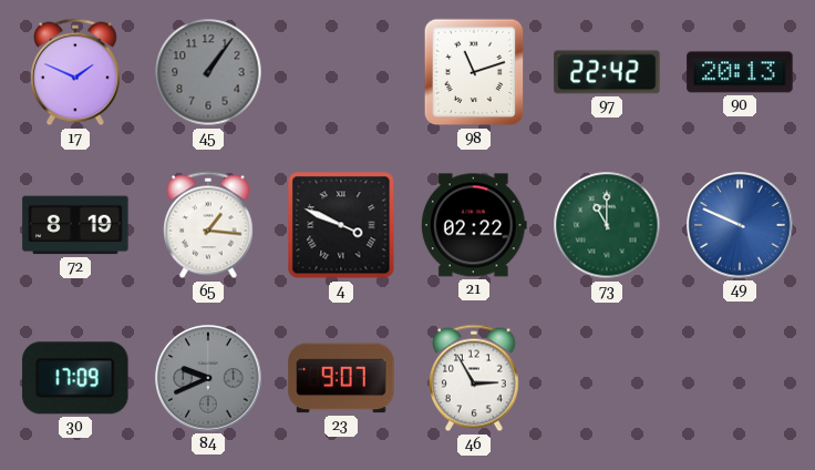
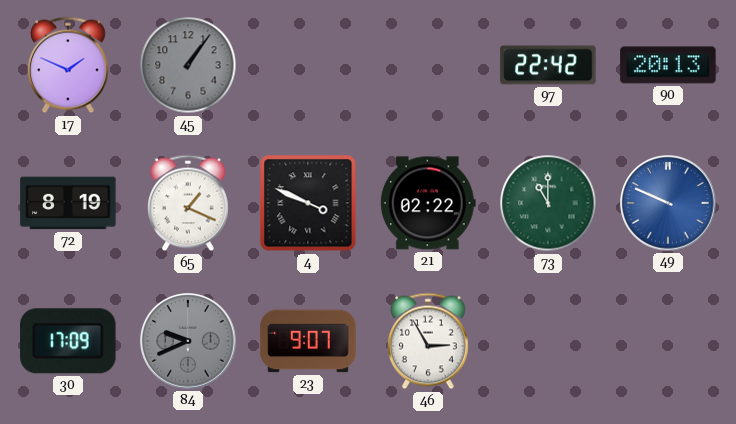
98: 11:12 -> none (474, 72)
65: 1:16 -> 1:19 (189, 203)
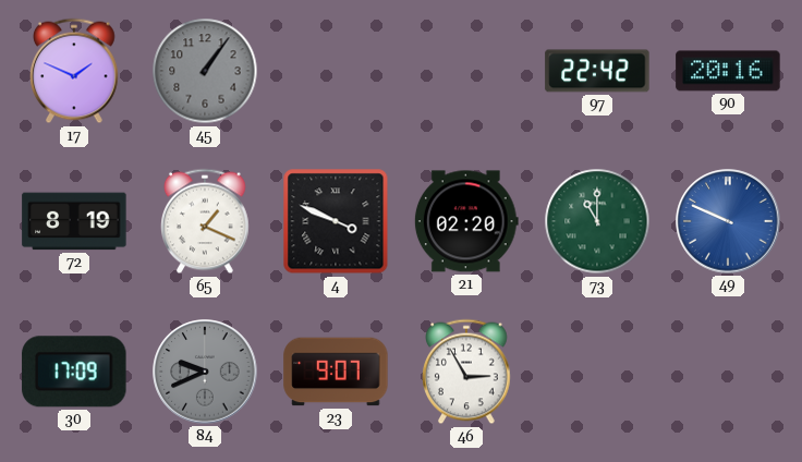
90: 20:13 -> 20:16 (728, 71)
21: 02:22 -> 02:20 (466, 221)
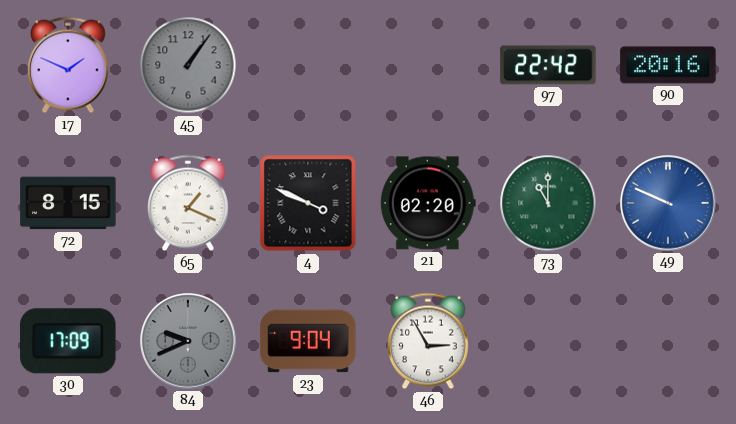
72: 8:19 -> 8:15 (68, 203)
23: 9:07 -> 9:04 (308, 341)
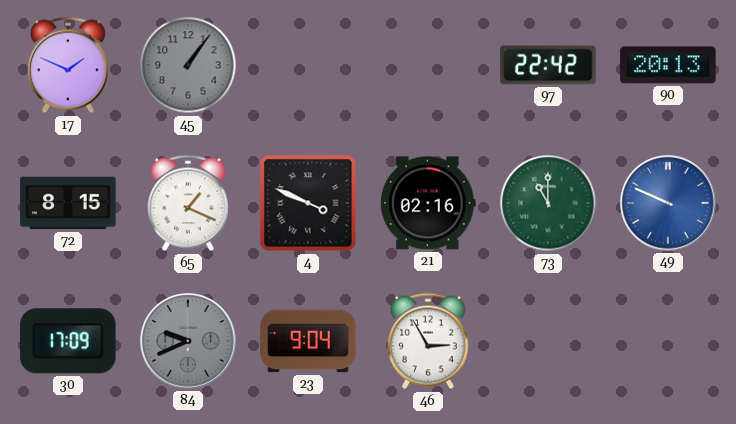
90: 20:16 -> 20:13 (668, 65)
21: 02:20 -> 02:16 (428, 203)
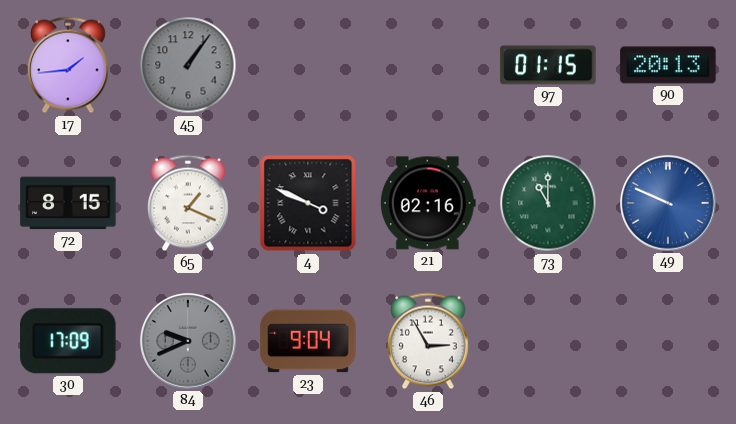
17: 1:49 -> 1:44 (69, 65)
97: 22:42 -> 01:15 (548, 65)
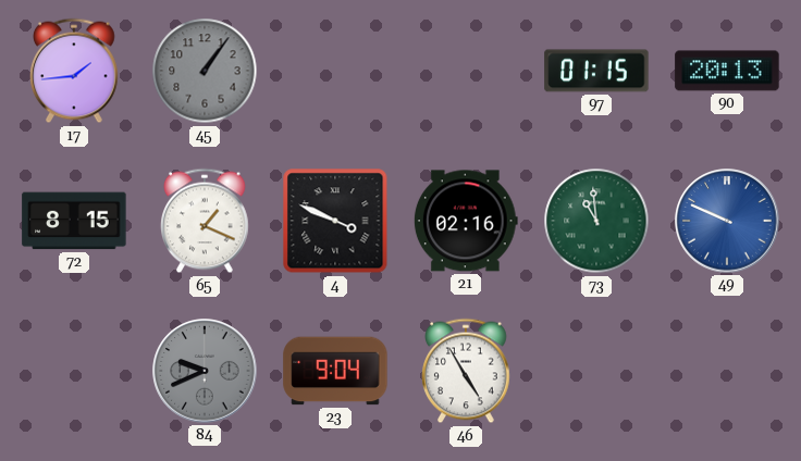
73: 11:00 -> 10:59 (596, 221)
30: 17:09 -> none (68, 341)
46: 2:55 -> 4:55 (467, 371)
